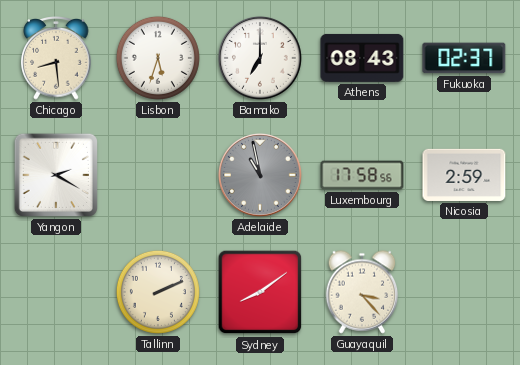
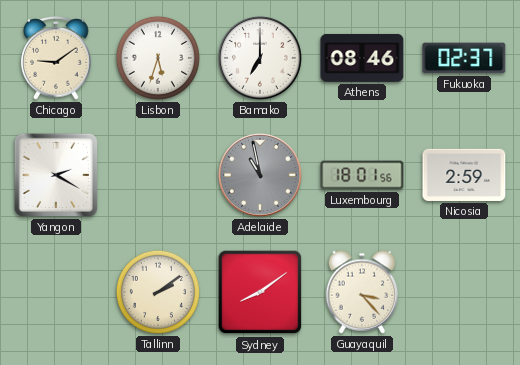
Chicago: 8:29 -> 9:09 (56, 58)
Athens: 08:43 -> 08:46 (362, 58)
Luxembourg: 17:58 -> 18:01 (362, 175)
Tallinn: 2:11 -> 2:09 (158, 292)
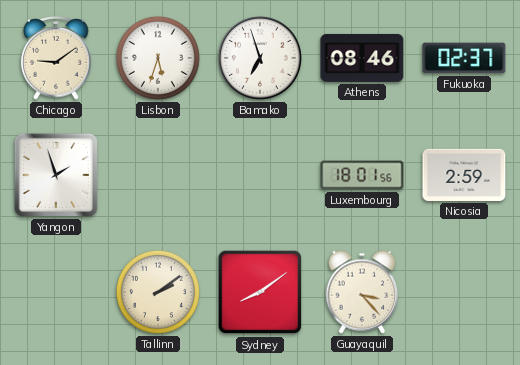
Bamako: 7:00 -> 6:57 (260, 58)
Yangon: 2:20 -> 1:57 (56, 175)
Adelaide: 10:58 -> none (260, 175)
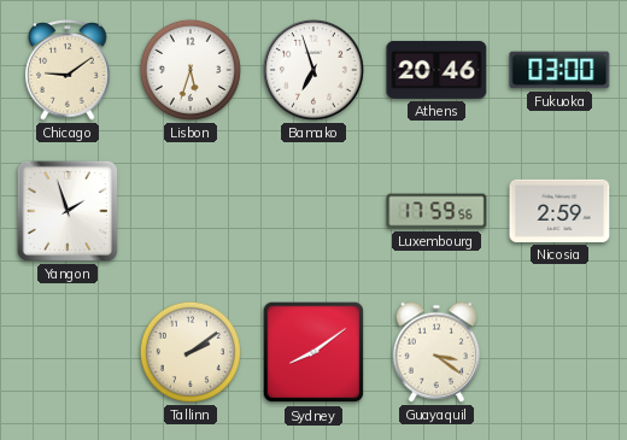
Athens: 08:46 -> 20:46 (436, 70)
Fukuoka: 02:37 -> 03:00 (559, 70)
Luxembourg: 18:01 -> 17:59 (436, 211)
Guayaquil: 3:23 -> 3:21 (436, 352)
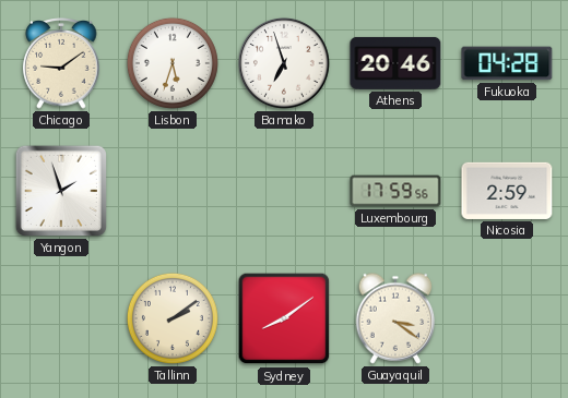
Fukuoka: 03:00 -> 04:28 (507, 63)
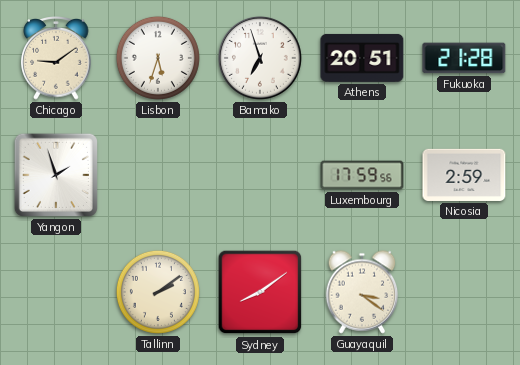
Athens: 20:46 -> 20:51 (362, 58)
Fukuoka: 04:28 -> 21:28 (464, 58)
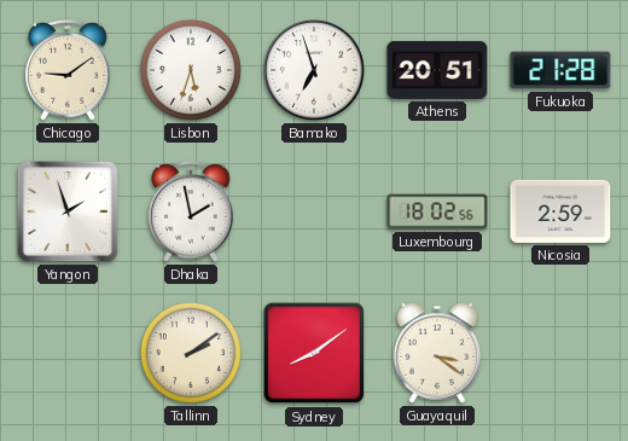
Dhaka: none -> 1:58 (191, 211)
Luxembourg: 17:59 -> 18:02 (437, 211)
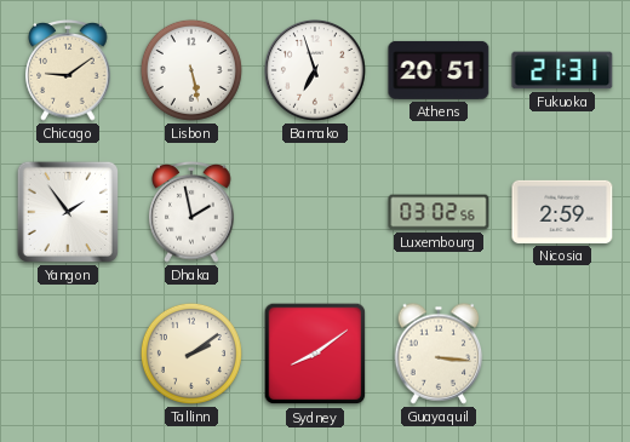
Lisbon: 5:33 -> 5:28 (191, 70)
Fukuoka: 21:28 -> 21:31 (562, 70)
Yangon: 1:57 -> 1:54 (68, 212)
Luxembourg: 18:02 -> 03:02 (439, 212)
Guayaquil: 3:21 -> 3:16 (439, 354)
